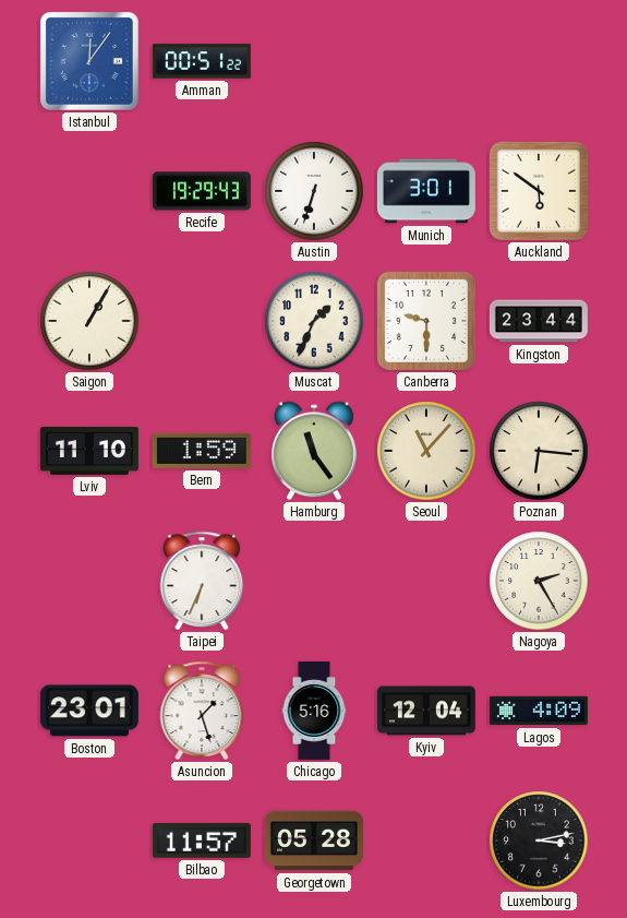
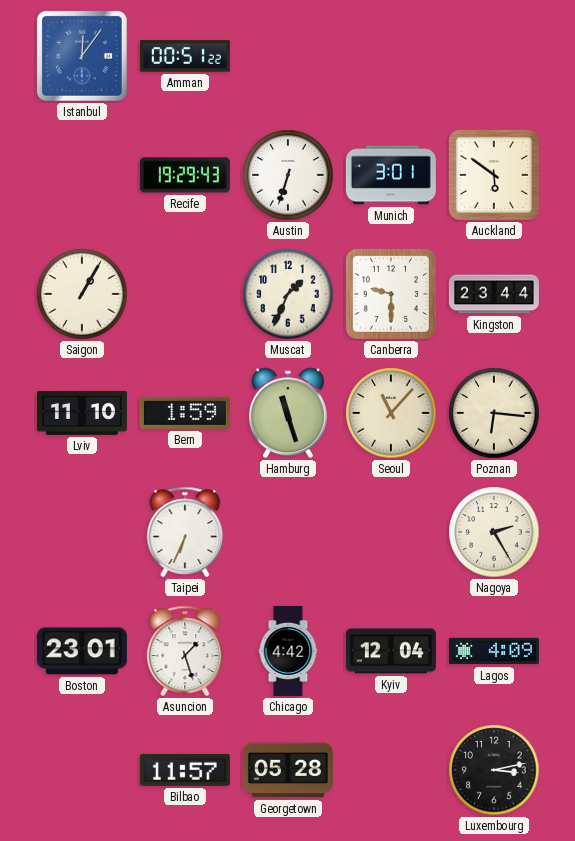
Hamburg: 11:24 -> 11:27 (288, 413)
Chicago: 5:16 -> 4:42 (288, 651)
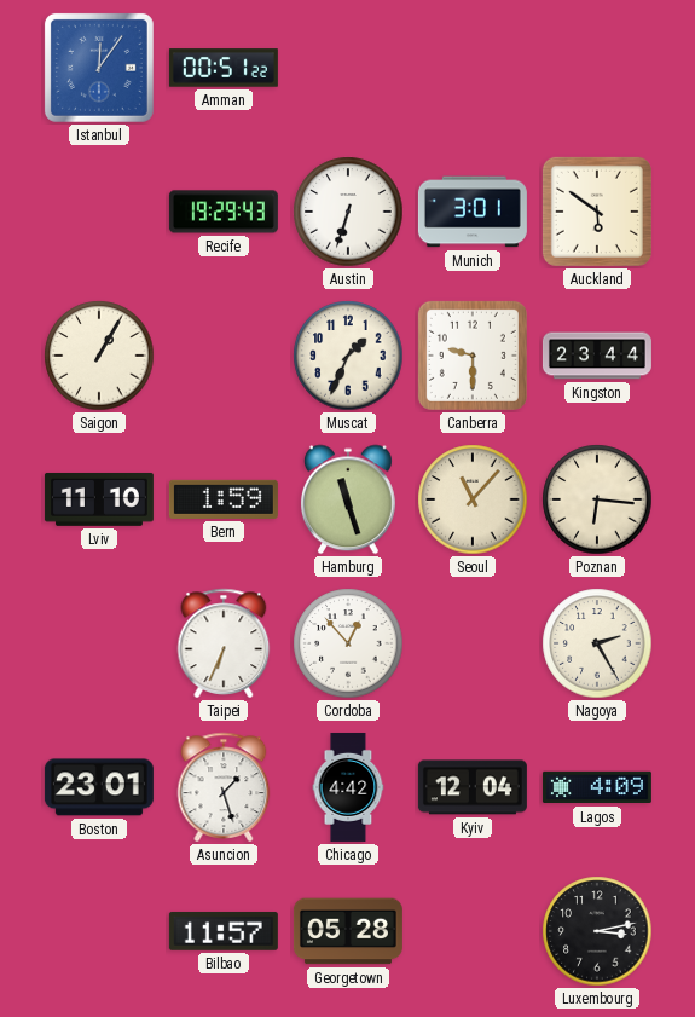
Cordoba: none -> 12:53 (348, 643)
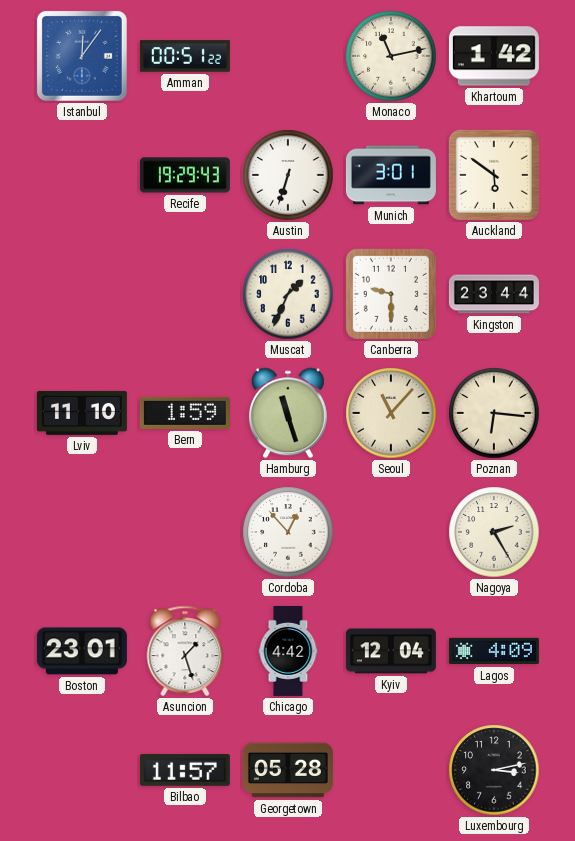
Monaco: none -> 11:13 (391, 56)
Khartoum: none -> 1:42 (494, 56)
Saigon: 1:05 -> none (99, 356)
Taipei: 6:34 -> none (224, 643)
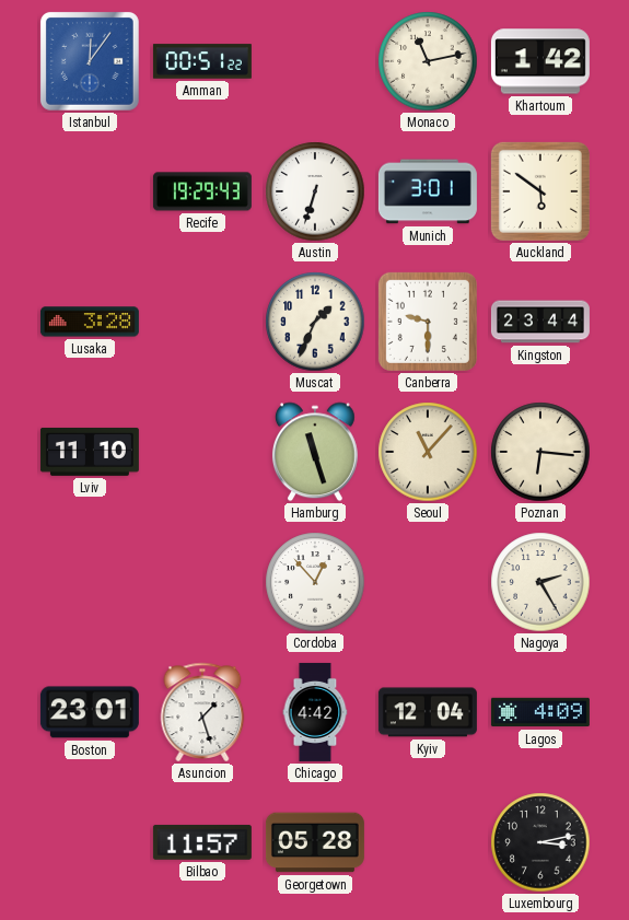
Lusaka: none -> 3:28 (90, 322)
Bern: 1:59 -> none (185, 413)
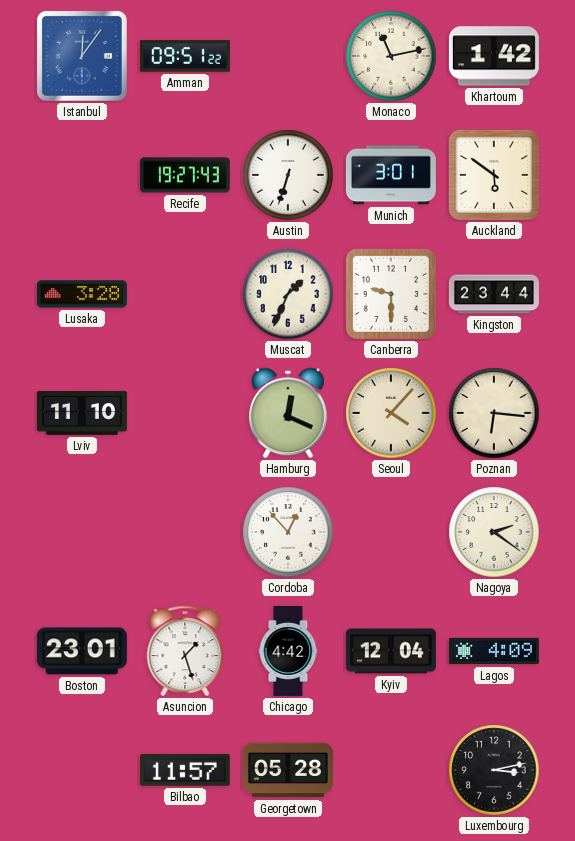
Amman: 00:51 -> 09:51 (185, 56)
Recife: 19:29 -> 19:27 (185, 175)
Hamburg: 11:27 -> 12:19 (288, 413)
Seoul: 11:07 -> 4:07 (391, 413)
Nagoya: 2:25 -> 2:21 (494, 532)
